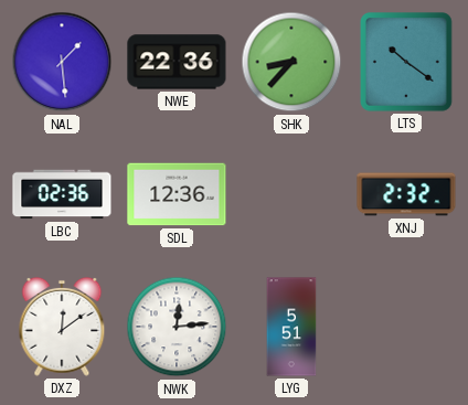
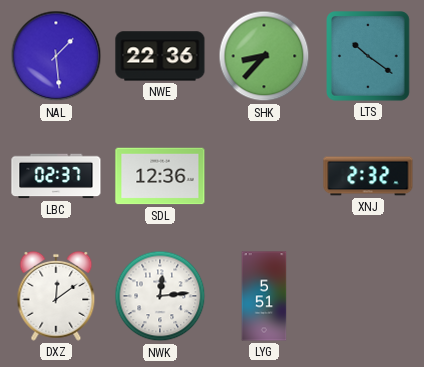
LBC: 02:36 -> 02:37 (56, 176)
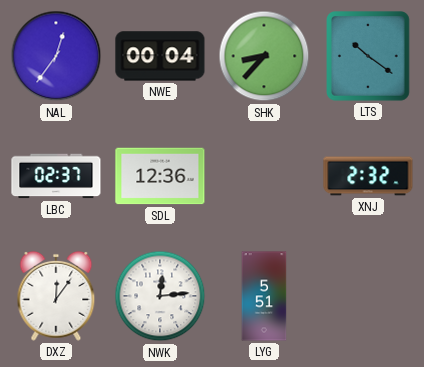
NAL: 1:29 -> 12:36 (56, 56)
NWE: 22:36 -> 00:04 (160, 56)
DXZ: 12:09 -> 12:06 (56, 296)
